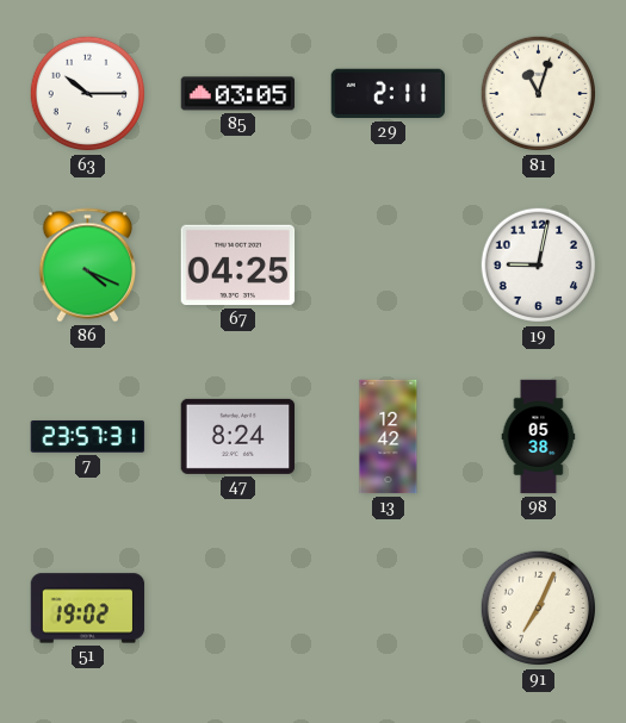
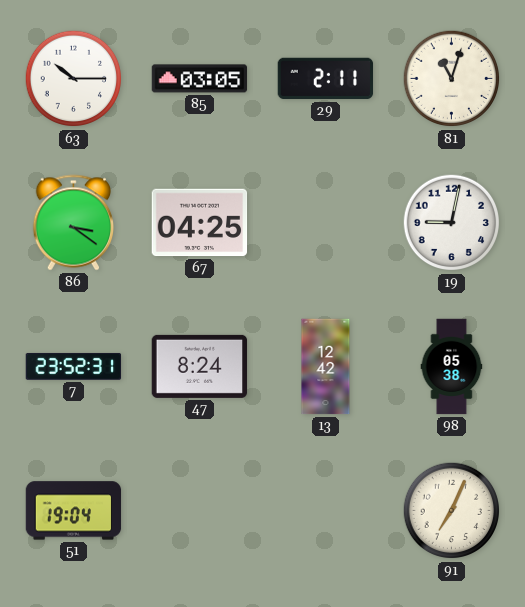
86: 4:19 -> 3:21 (73, 223)
7: 23:57 -> 23:52 (74, 367)
51: 19:02 -> 19:04 (74, 511)
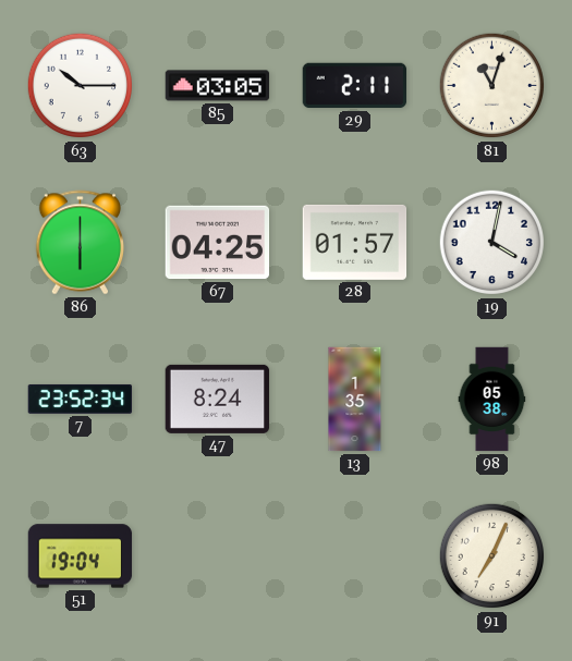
86: 3:21 -> 6:00 (80, 243)
28: none -> 01:57 (355, 242)
19: 9:02 -> 4:02 (492, 243)
7: 23:52:31 -> 23:52:34 (81, 400)
13: 12:42 -> 1:35 (355, 400)
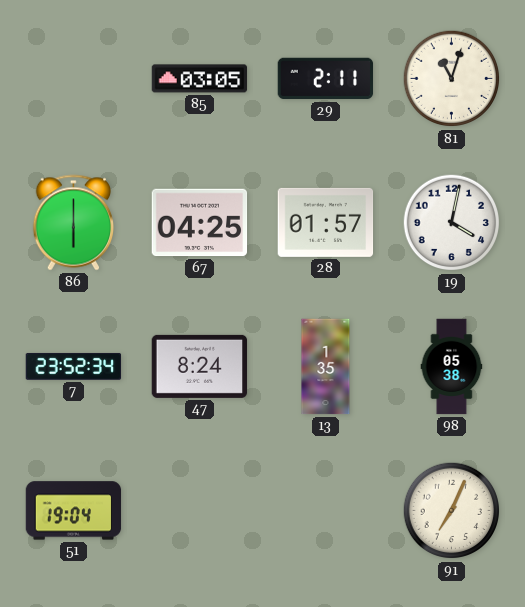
63: 10:15 -> none (81, 86)
